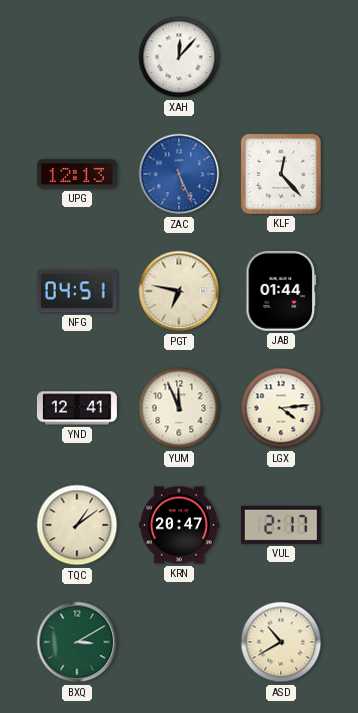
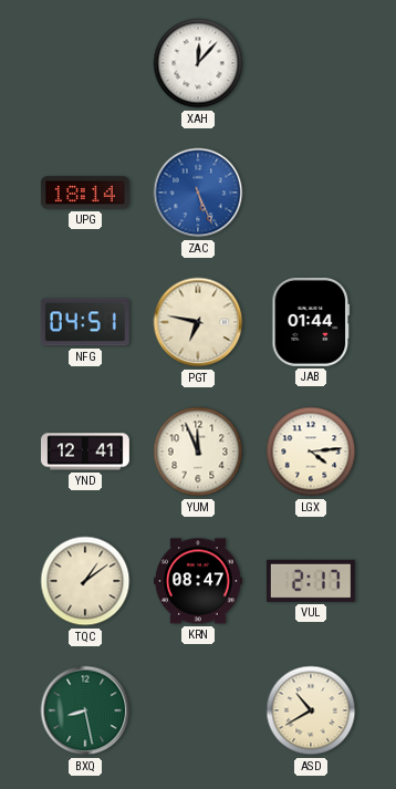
UPG: 12:13 -> 18:14 (85, 193)
KLF: 12:23 -> none (281, 174)
KRN: 20:47 -> 08:47 (198, 581)
BXQ: 3:10 -> 8:28 (85, 710)
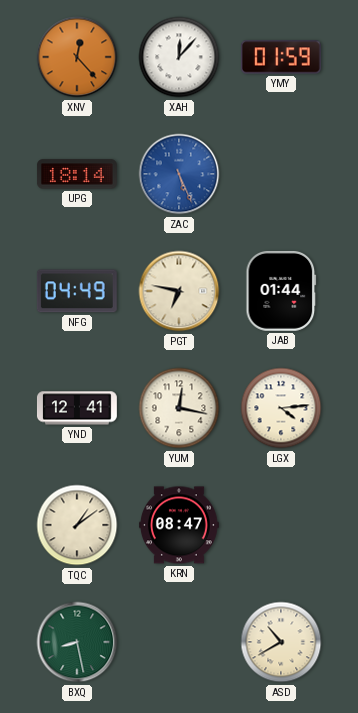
XNV: none -> 12:23 (77, 57)
YMY: none -> 01:59 (281, 57)
NFG: 04:51 -> 04:49 (77, 291)
YUM: 11:56 -> 12:17 (179, 408)
VUL: 2:17 -> none (311, 581)
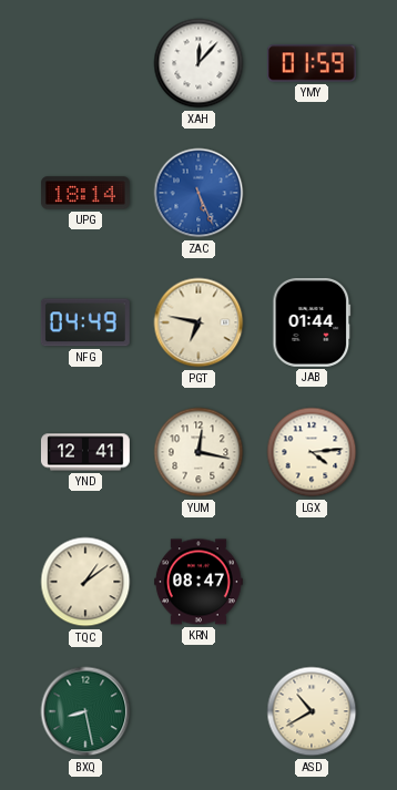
XNV: 12:23 -> none (77, 57)
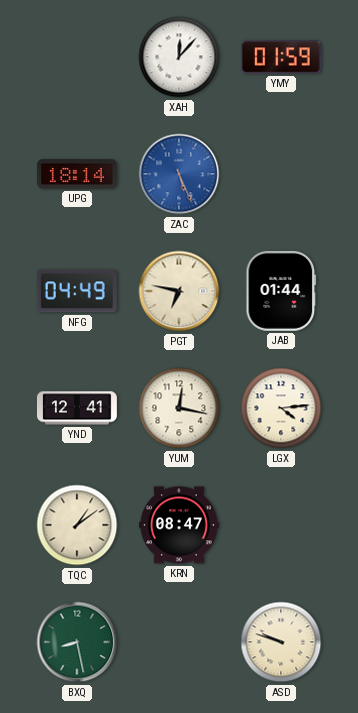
ASD: 10:40 -> 9:48 (281, 642)
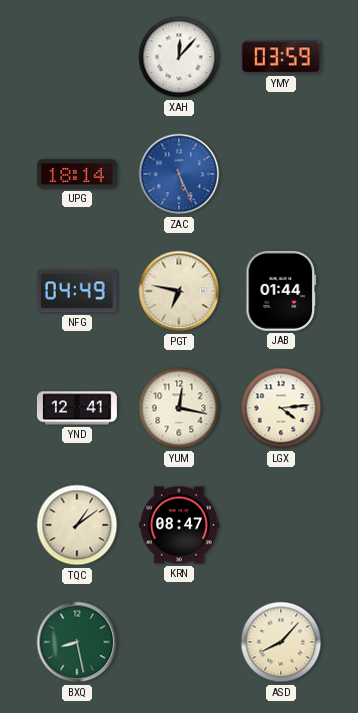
YMY: 01:59 -> 03:59 (281, 57)
ASD: 9:48 -> 8:07 (281, 642)
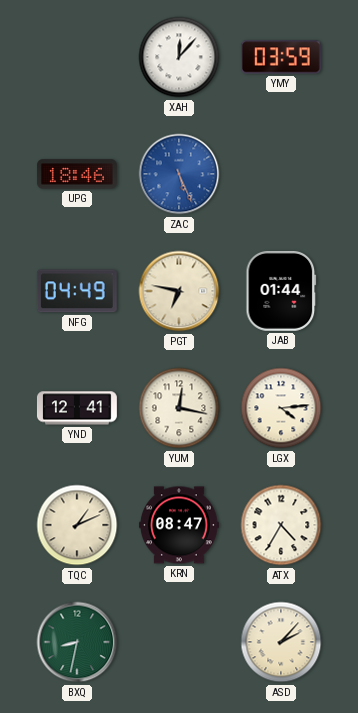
UPG: 18:14 -> 18:46 (77, 174)
TQC: 1:09 -> 1:11 (77, 525)
ATX: none -> 4:35 (281, 525)
BXQ: 8:28 -> 8:32 (77, 642)
ASD: 8:07 -> 2:07 (281, 642)
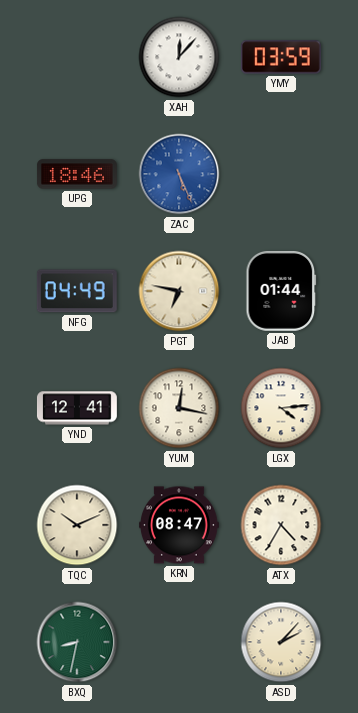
TQC: 1:11 -> 10:11 (77, 525)
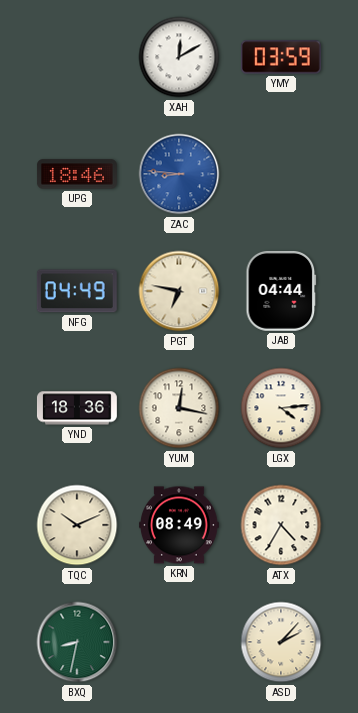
XAH: 12:07 -> 12:10 (179, 57)
ZAC: 5:26 -> 8:46 (179, 174)
JAB: 01:44 -> 04:44 (281, 291)
YND: 12:41 -> 18:36 (77, 408)
KRN: 08:47 -> 08:49 (179, 525)
